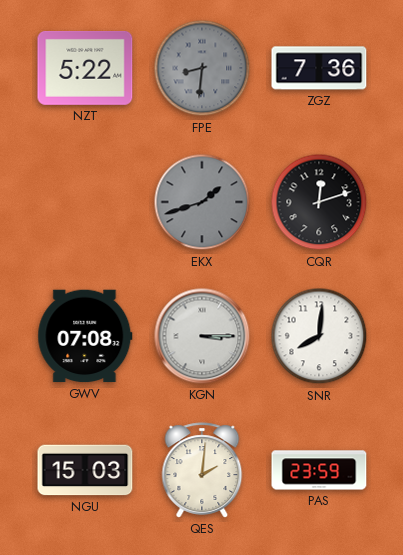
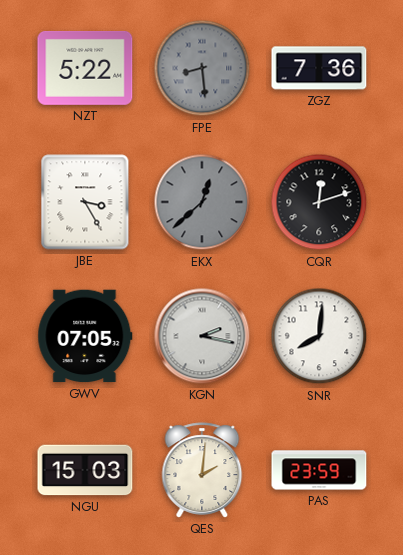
FPE: 8:31 -> 8:29 (202, 68)
JBE: none -> 3:25 (85, 202)
EKX: 1:42 -> 12:38 (202, 202)
GWV: 07:08 -> 07:05 (85, 336)
KGN: 3:15 -> 2:17 (202, 336)
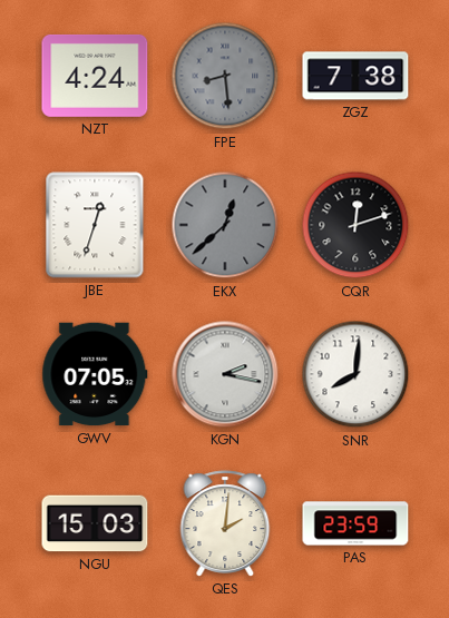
NZT: 5:22 -> 4:24 (95, 76)
ZGZ: 7:36 -> 7:38 (355, 76)
JBE: 3:25 -> 12:33 (95, 225)
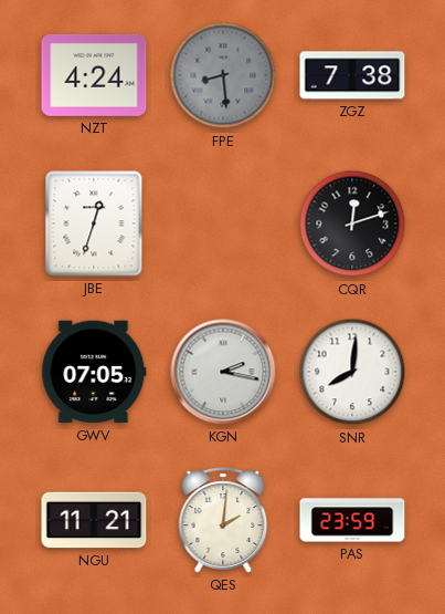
EKX: 12:38 -> none (225, 225)
NGU: 15:03 -> 11:21 (94, 520)
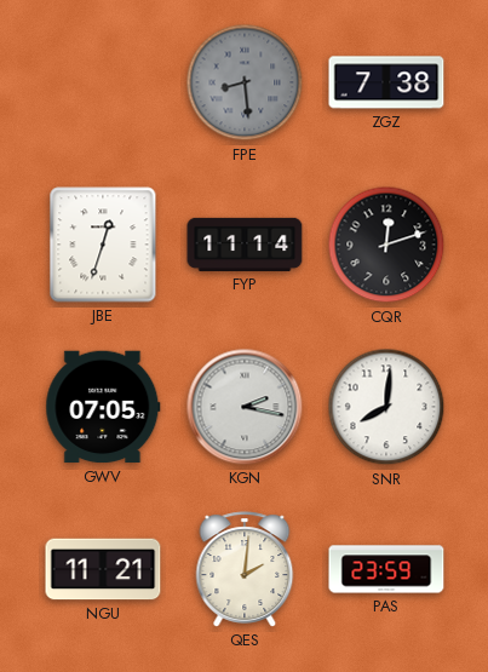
NZT: 4:24 -> none (94, 75)
FYP: none -> 11:14 (245, 245)
